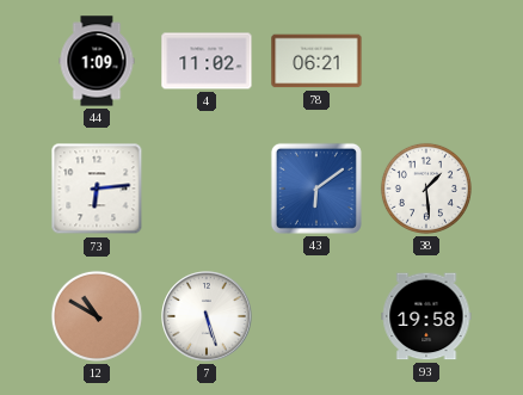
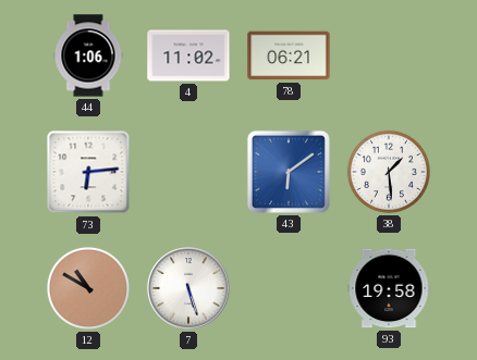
44: 1:09 -> 1:06 (88, 55)
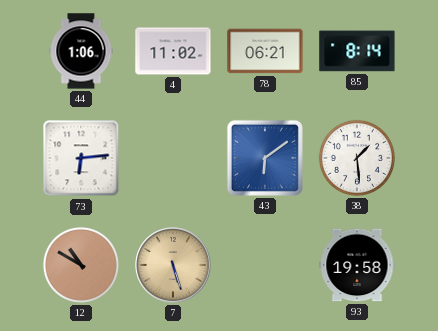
85: none -> 8:14 (357, 51)
7 dial: white -> champagne (173, 265)
